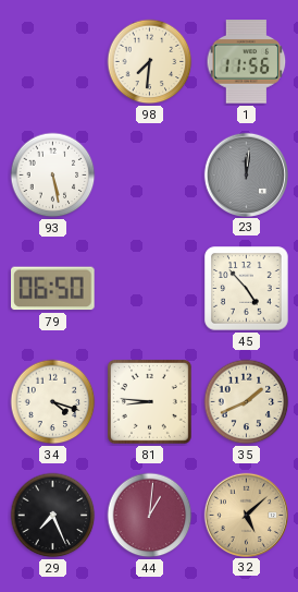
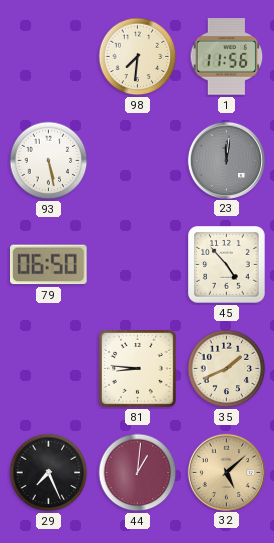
34: 4:18 -> none (53, 402)
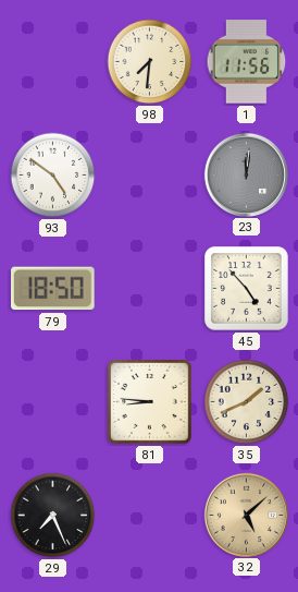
93: 5:28 -> 4:51 (53, 176)
79: 06:50 -> 18:50 (53, 289)
44: 1:01 -> none (138, 473)
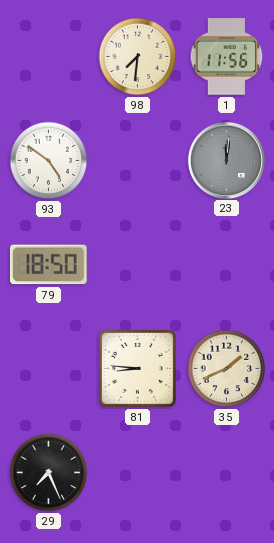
45: 4:53 -> none (247, 289)
32: 5:08 -> none (246, 515)
